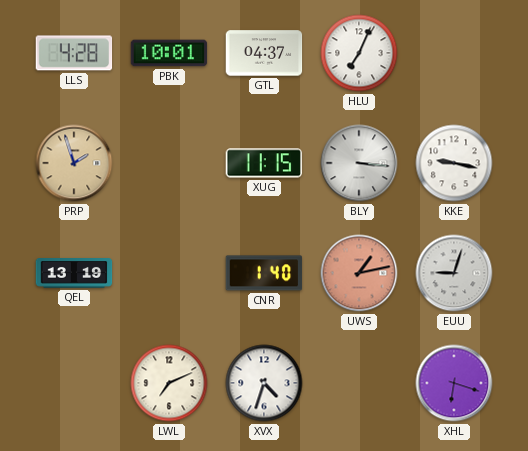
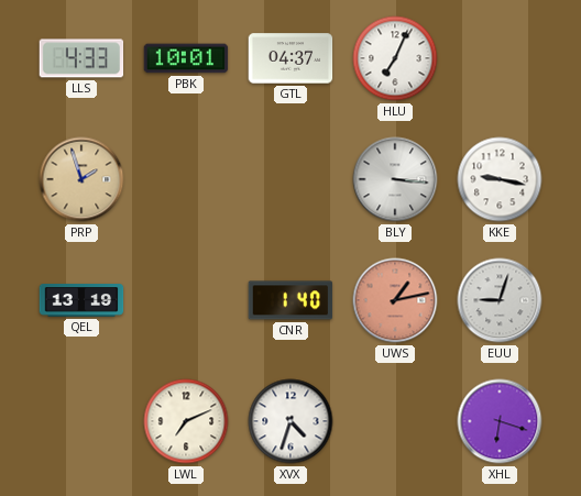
LLS: 4:28 -> 4:33 (81, 58)
XUG: 11:15 -> none (264, 163)
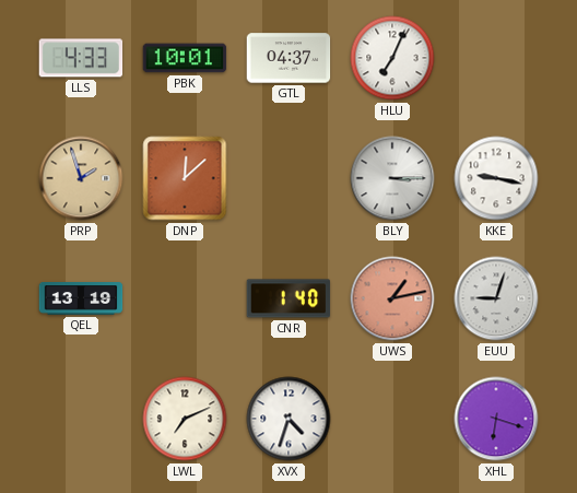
DNP: none -> 12:08 (185, 178)
BLY: 3:16 -> 3:15 (392, 178)
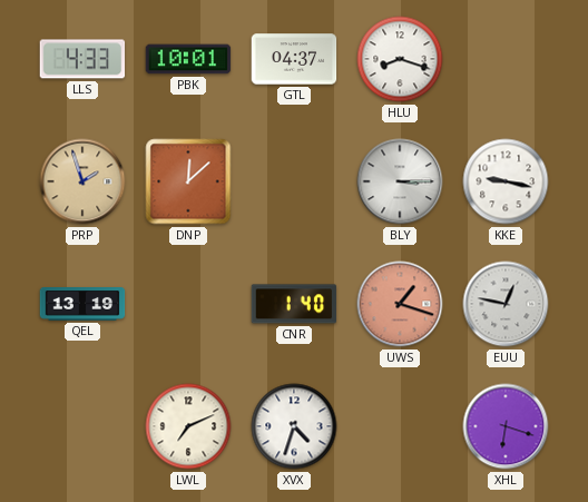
HLU: 7:04 -> 8:18 (400, 59)
UWS: 1:13 -> 1:18 (400, 304)
EUU: 9:03 -> 12:47 (506, 304)
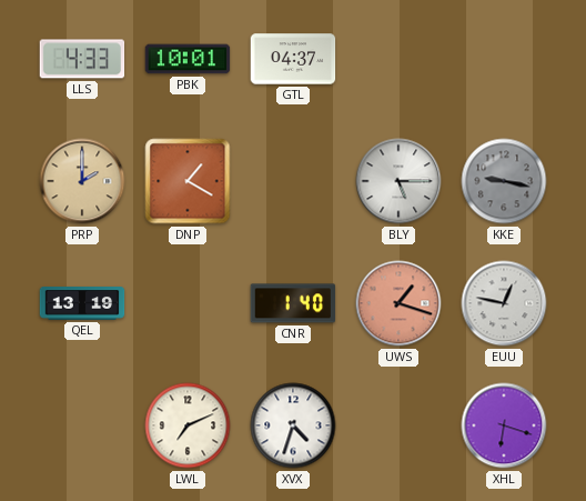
HLU: 8:18 -> none (400, 59)
PRP: 1:57 -> 2:00 (82, 181)
DNP: 12:08 -> 1:20 (188, 181)
BLY: 3:15 -> 5:15 (398, 181)
KKE dial: white -> grey (504, 181)
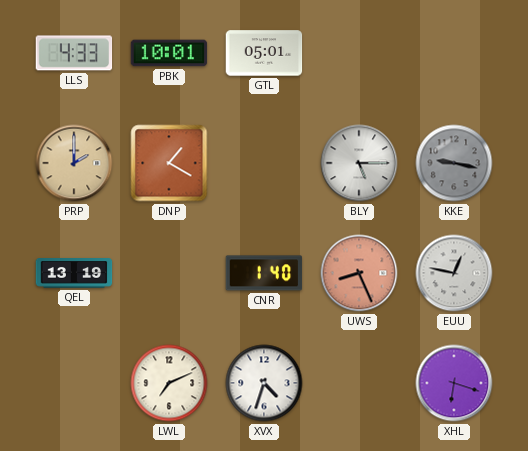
GTL: 04:37 -> 05:01 (264, 53)
UWS: 1:18 -> 8:26 (359, 273)
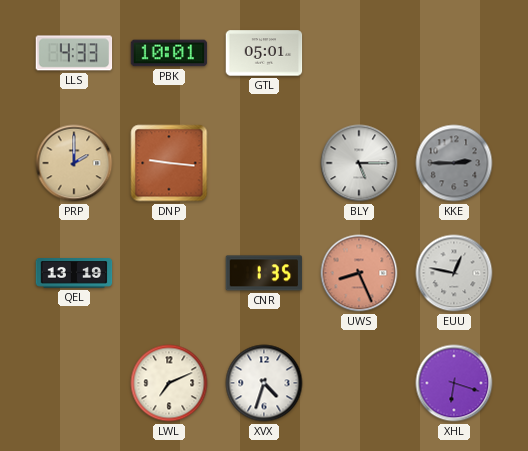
DNP: 1:20 -> 9:16 (169, 163)
KKE: 9:17 -> 2:45 (454, 163)
CNR: 1:40 -> 1:35 (264, 273)
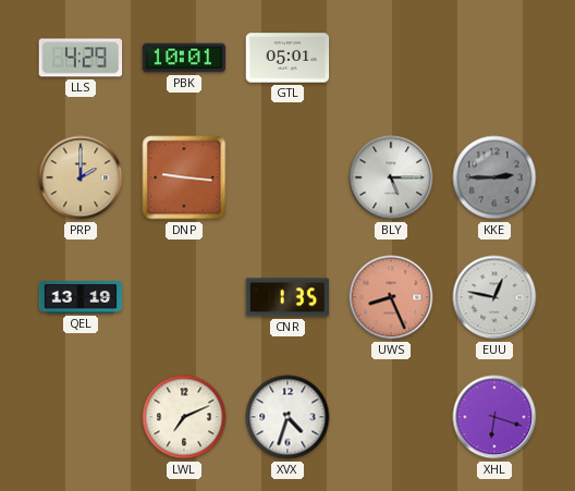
LLS: 4:33 -> 4:29 (81, 58)
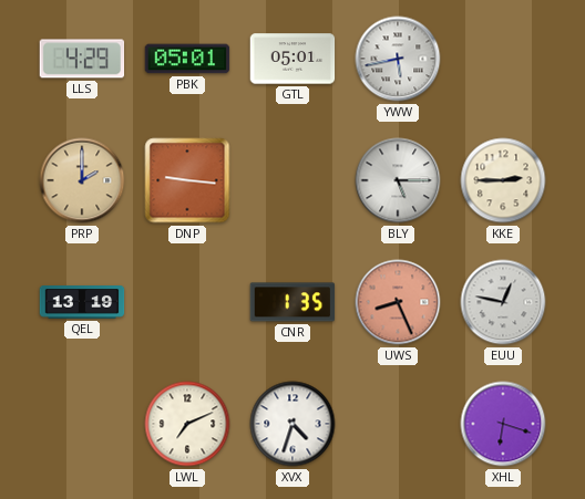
PBK: 10:01 -> 05:01 (187, 59)
YWW: none -> 5:43 (398, 59)
KKE dial: grey -> cream (503, 180)
